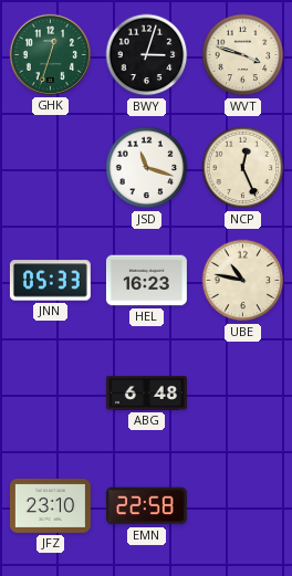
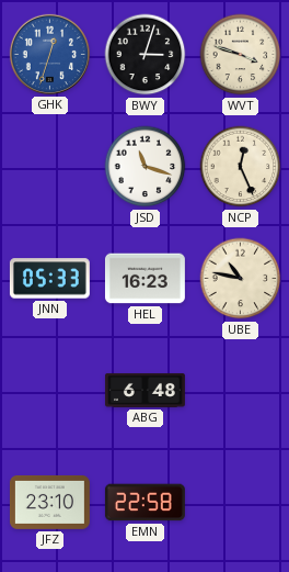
GHK dial: green -> blue (49, 54)
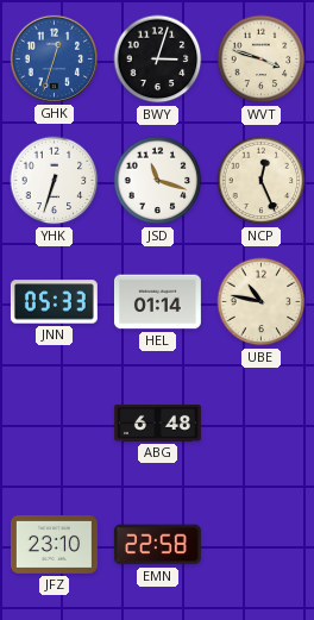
YHK: none -> 6:33 (55, 181)
HEL: 16:23 -> 01:14 (157, 302)
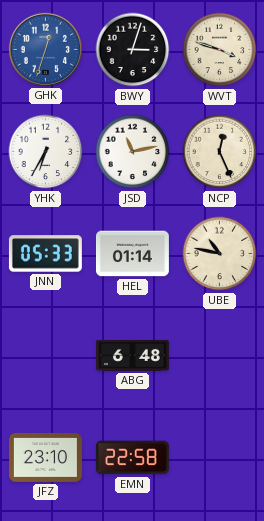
YHK: 6:33 -> 6:35 (46, 152)
JSD: 11:18 -> 11:13 (133, 152)
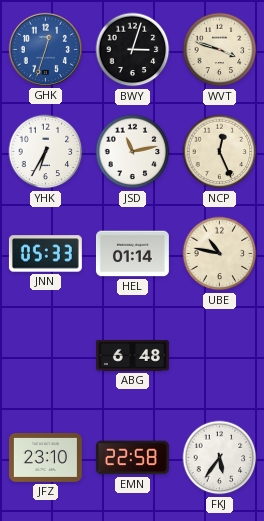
FKJ: none -> 5:36 (220, 458)
